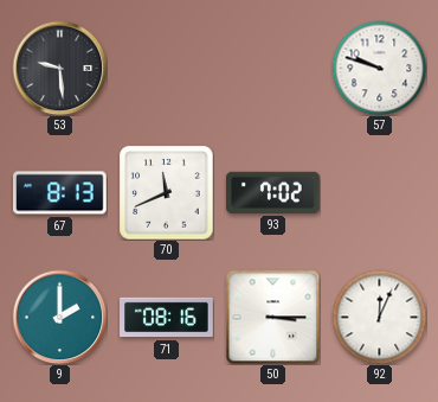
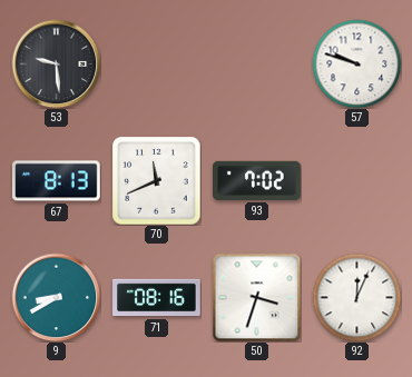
9: 2:00 -> 8:40 (56, 297)
50: 3:15 -> 3:33 (256, 297)
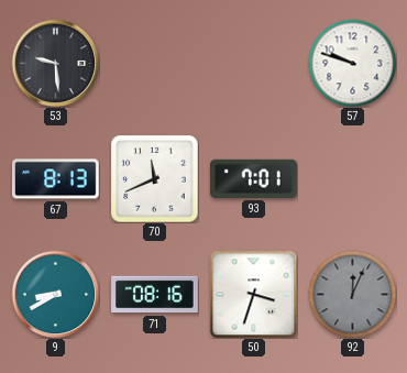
93: 7:02 -> 7:01 (254, 178)
92 dial: white -> grey (352, 294)
